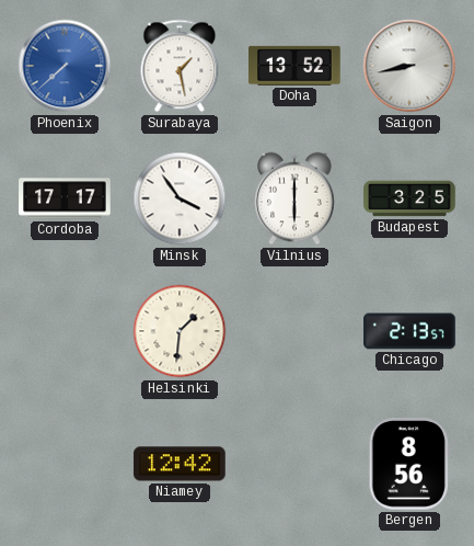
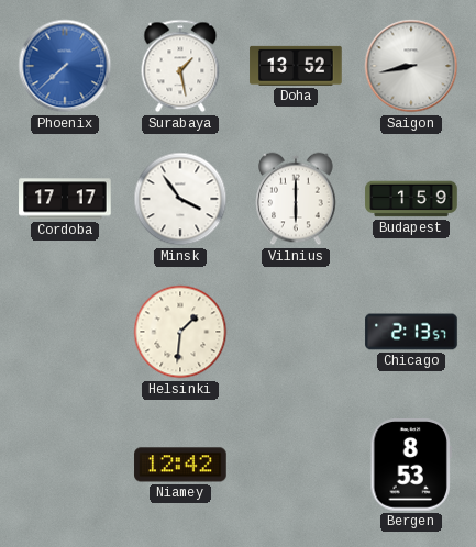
Budapest: 3:25 -> 1:59 (411, 199)
Bergen: 8:56 -> 8:53 (411, 465)
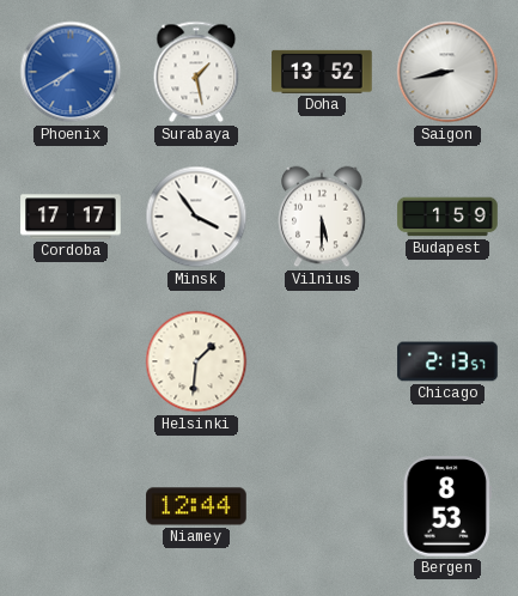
Phoenix: 7:38 -> 7:40 (71, 72)
Vilnius: 6:00 -> 5:30 (322, 217)
Niamey: 12:42 -> 12:44 (196, 506)
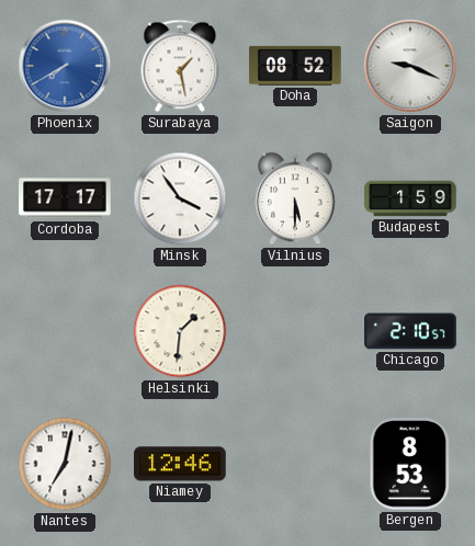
Doha: 13:52 -> 08:52 (295, 66)
Saigon: 8:43 -> 9:19 (410, 66)
Chicago: 2:13 -> 2:10 (410, 331)
Nantes: none -> 7:02 (65, 464)
Niamey: 12:44 -> 12:46 (180, 464)
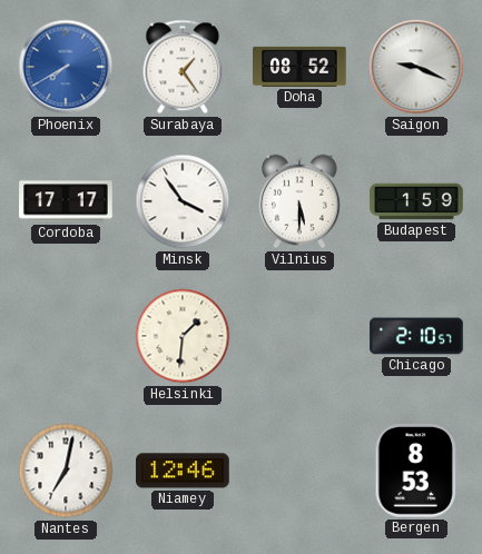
Surabaya: 1:28 -> 1:24 (183, 67)
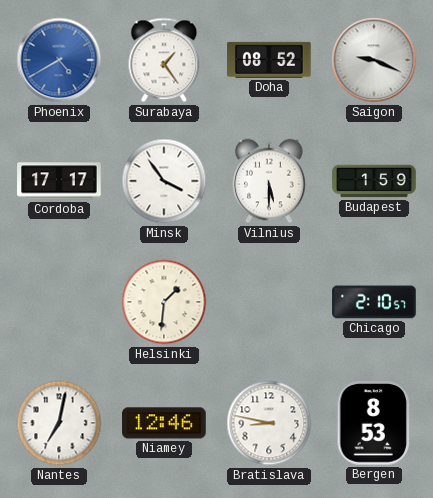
Phoenix: 7:40 -> 4:40 (59, 60)
Bratislava: none -> 8:47 (269, 423)
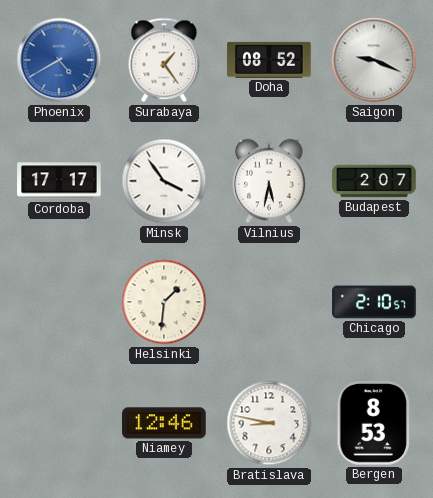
Vilnius: 5:30 -> 5:32 (269, 181)
Budapest: 1:59 -> 2:07 (374, 181)
Nantes: 7:02 -> none (59, 423)
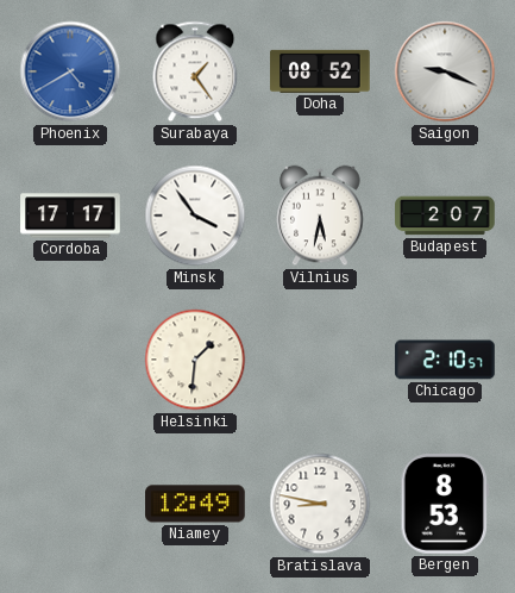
Niamey: 12:46 -> 12:49 (195, 504)
